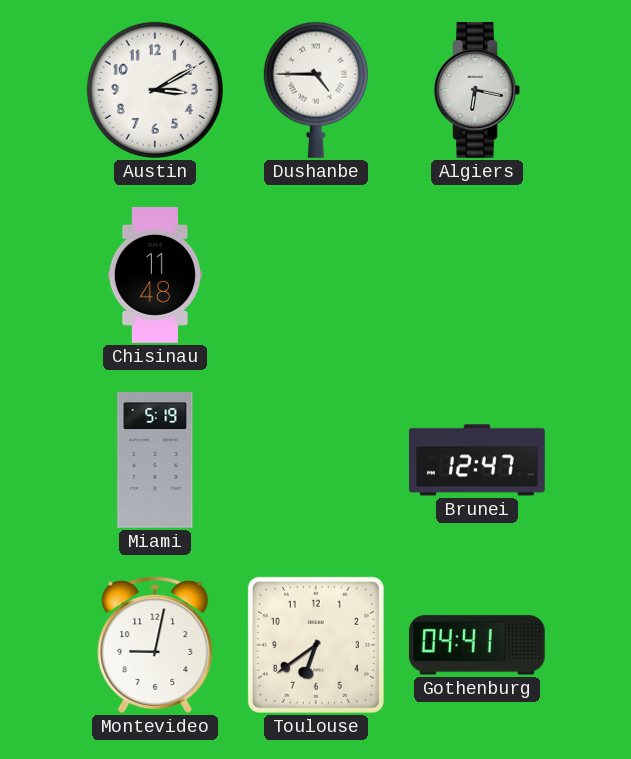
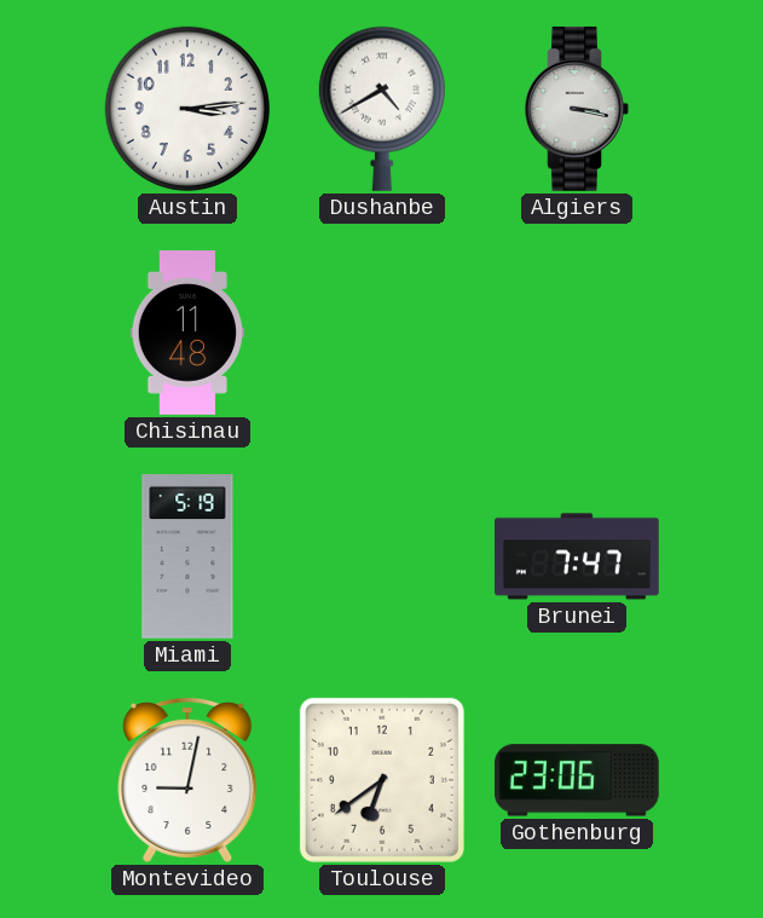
Austin: 3:10 -> 3:14 (187, 109)
Dushanbe: 4:45 -> 4:40 (382, 109)
Algiers: 6:17 -> 3:17 (577, 109)
Brunei: 12:47 -> 7:47 (577, 556)
Gothenburg: 04:41 -> 23:06 (577, 780)
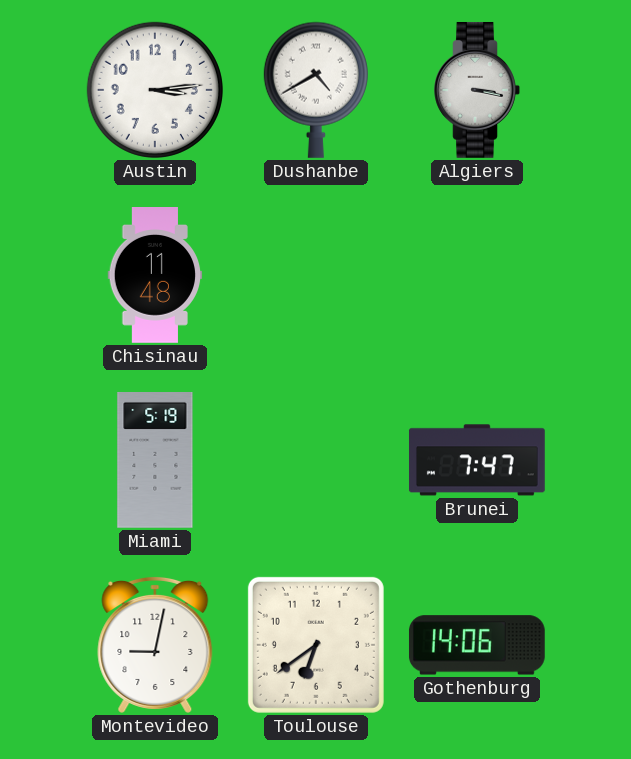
Gothenburg: 23:06 -> 14:06 (477, 645)
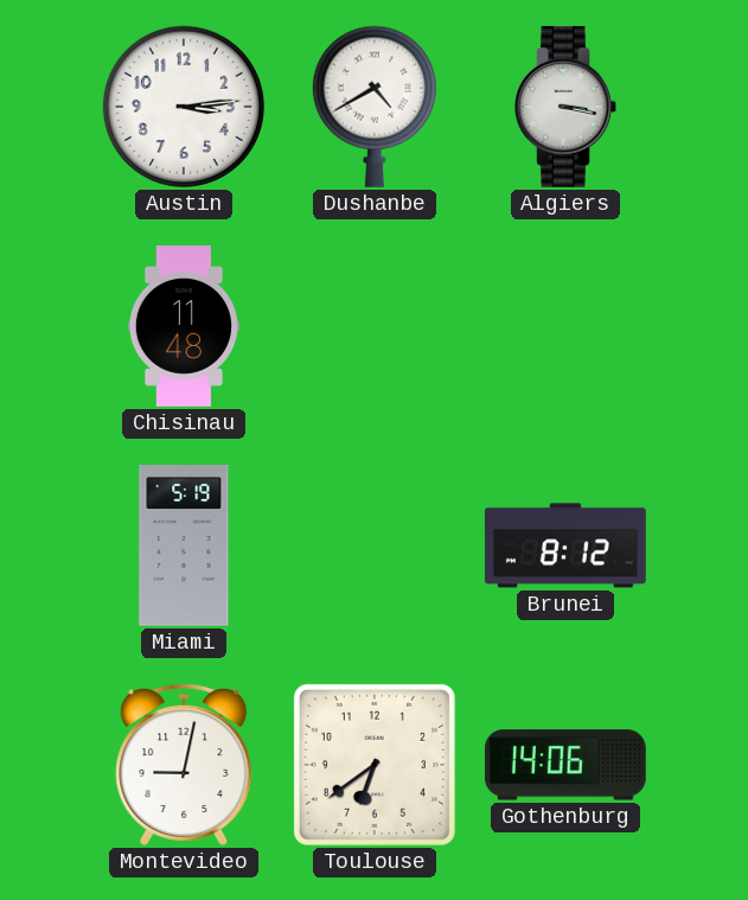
Brunei: 7:47 -> 8:12 (565, 545)
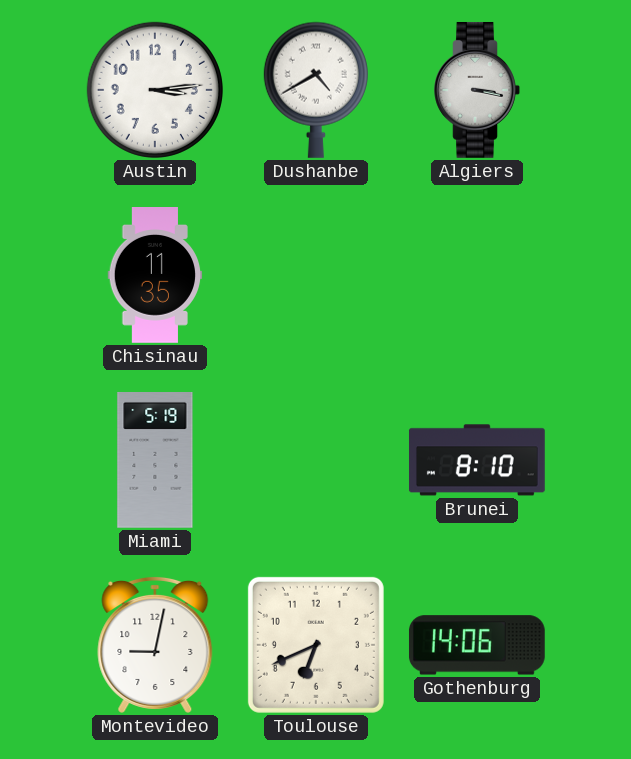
Chisinau: 11:48 -> 11:35 (155, 276)
Brunei: 8:12 -> 8:10 (477, 460)
Toulouse: 6:39 -> 6:41 (316, 645)
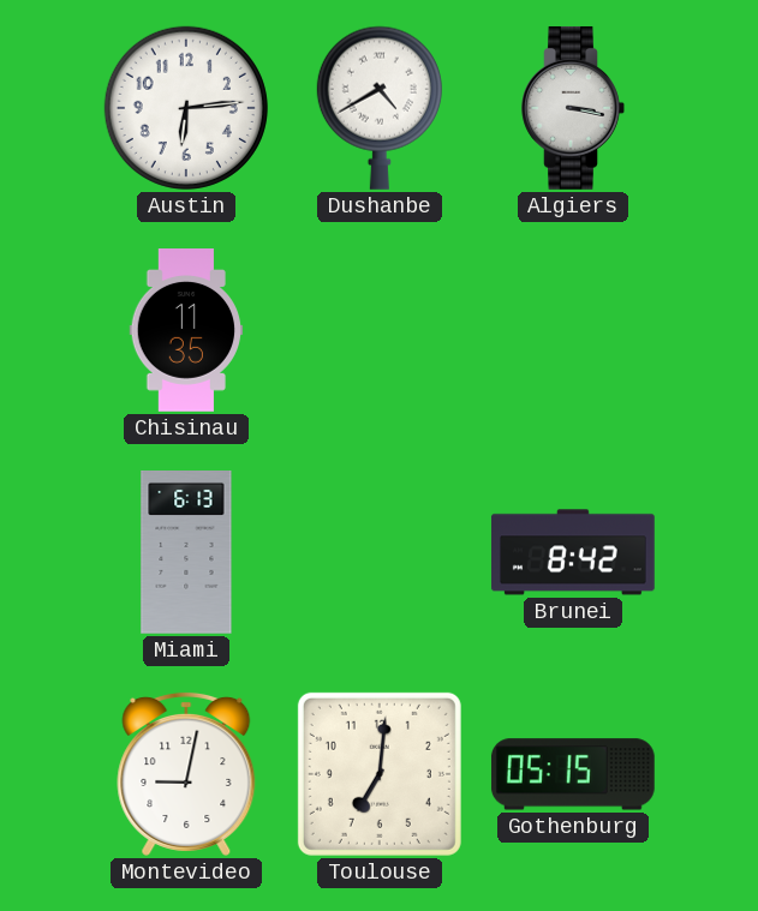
Austin: 3:14 -> 6:14 (186, 108)
Miami: 5:19 -> 6:13 (186, 553)
Brunei: 8:10 -> 8:42 (573, 552)
Toulouse: 6:41 -> 7:01 (380, 774)
Gothenburg: 14:06 -> 05:15 (573, 774)
